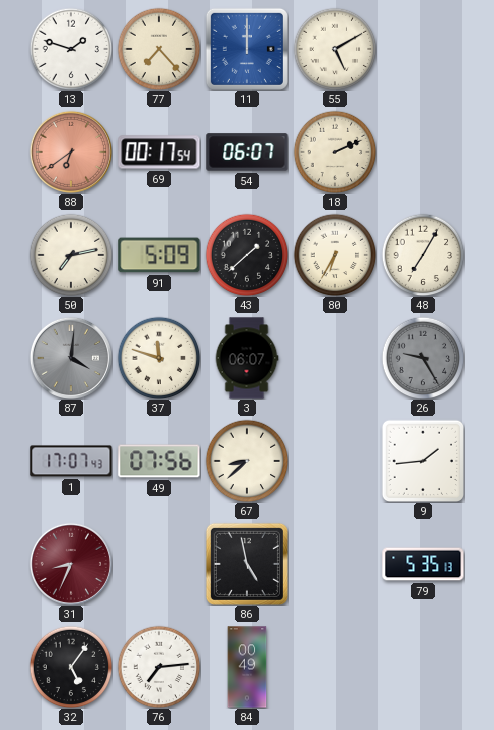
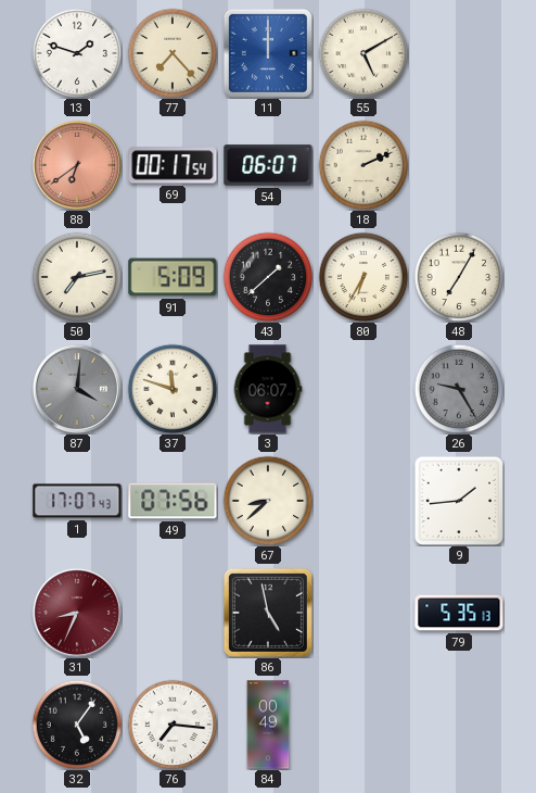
76: 7:14 -> 7:16 (173, 725)
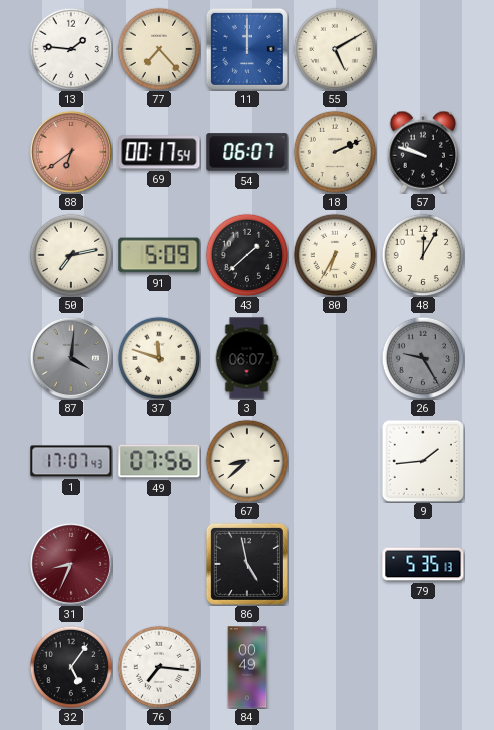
13: 1:48 -> 1:46 (71, 49)
57: none -> 9:48 (423, 152)
48: 7:05 -> 12:05 (423, 255)
